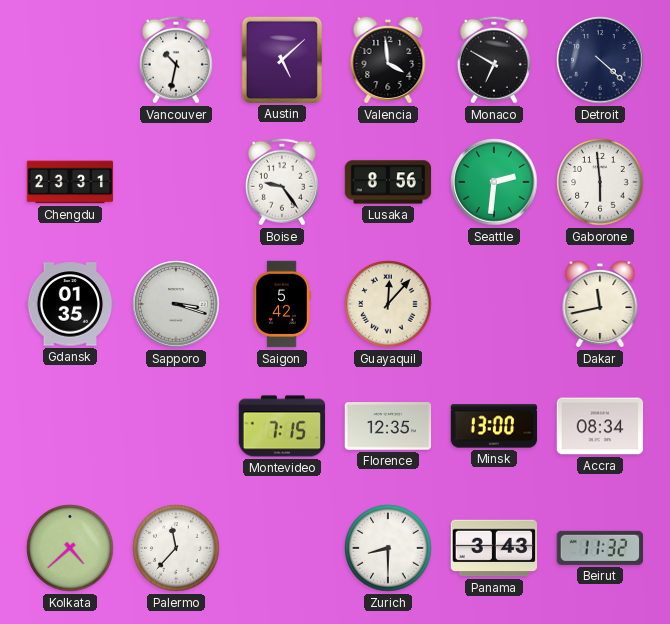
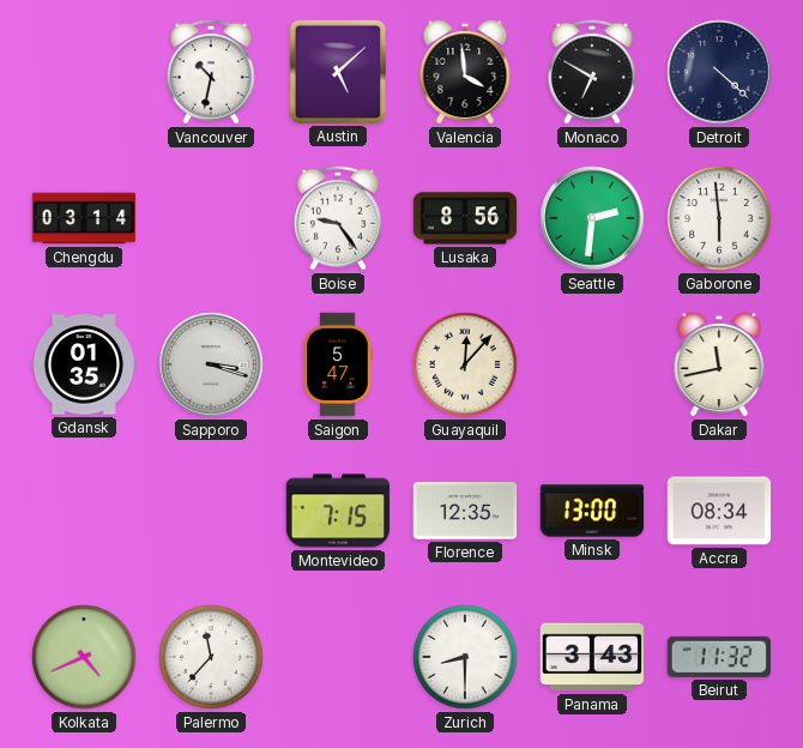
Chengdu: 23:31 -> 03:14 (84, 218)
Saigon: 5:42 -> 5:47 (338, 364)
Kolkata: 4:38 -> 4:41 (84, 657)
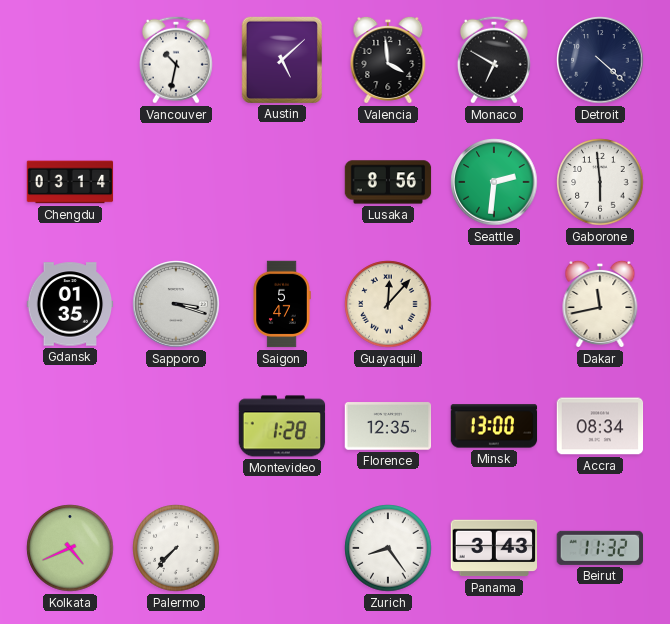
Boise: 9:24 -> none (338, 218)
Montevideo: 7:15 -> 1:28 (282, 426)
Palermo: 11:37 -> 7:37 (176, 548)
Zurich: 8:30 -> 8:24 (388, 548)
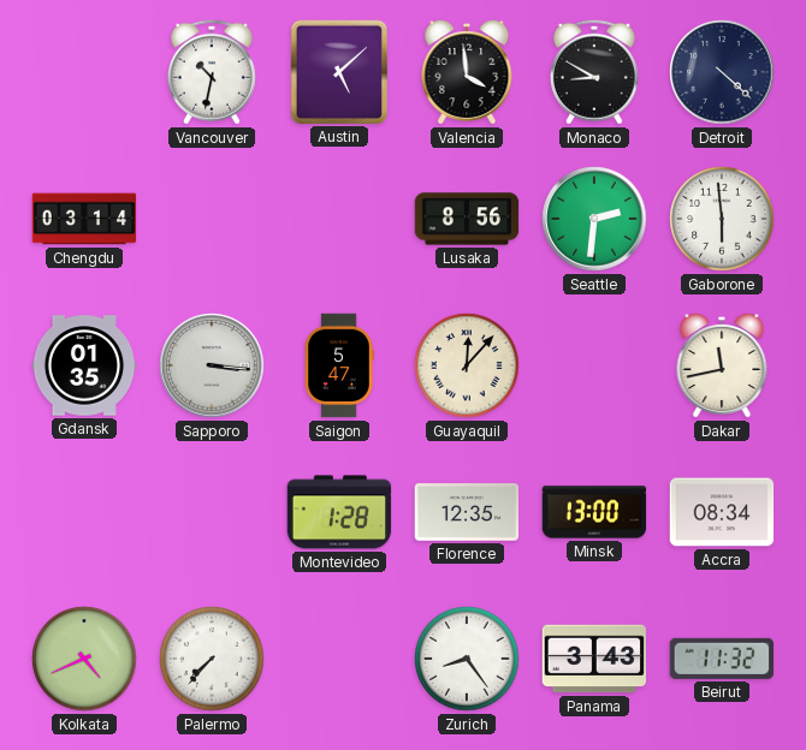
Monaco: 6:50 -> 8:50 (594, 72)
Sapporo: 3:18 -> 3:16 (212, 365)
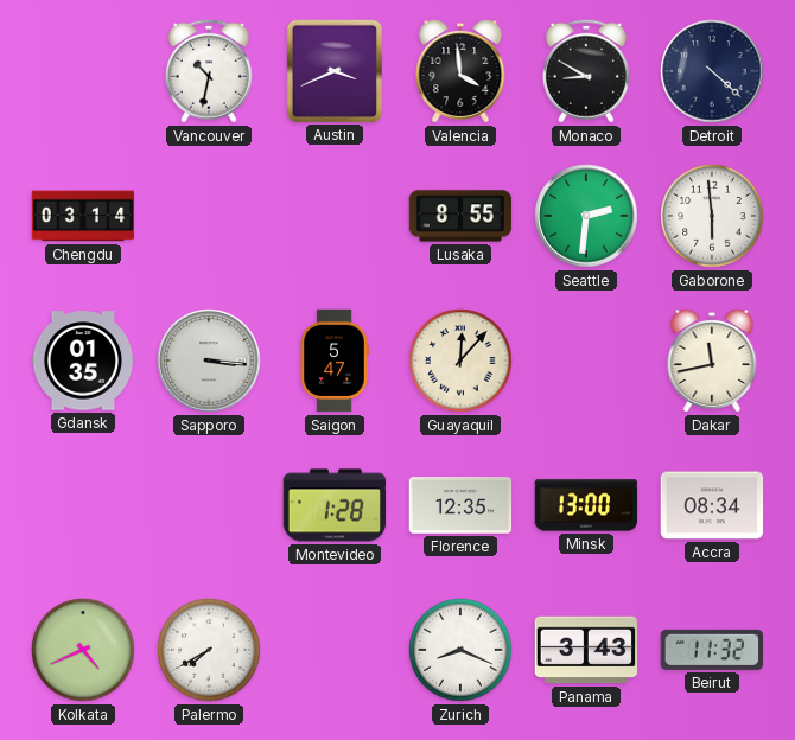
Austin: 5:08 -> 3:41 (333, 70)
Lusaka: 8:56 -> 8:55 (460, 216)
Palermo: 7:37 -> 7:40 (209, 650)
Zurich: 8:24 -> 8:19 (460, 650)
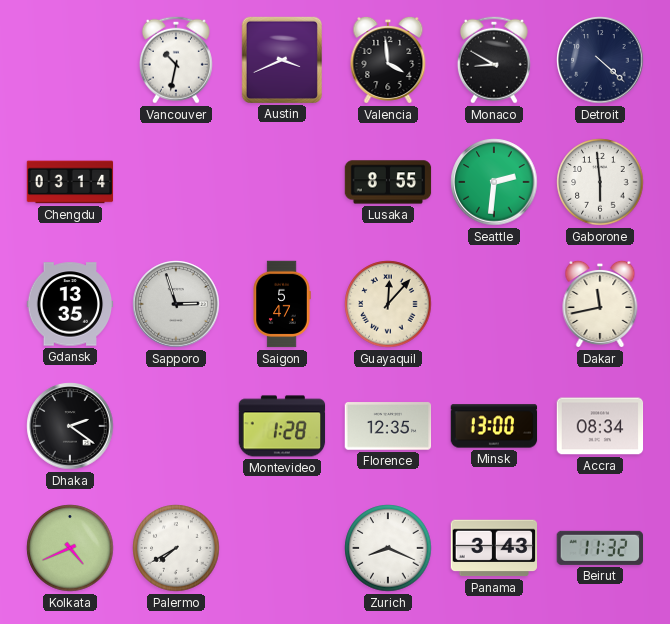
Gdansk: 01:35 -> 13:35 (70, 304)
Sapporo: 3:16 -> 2:57 (176, 304)
Dhaka: none -> 2:21 (70, 426)
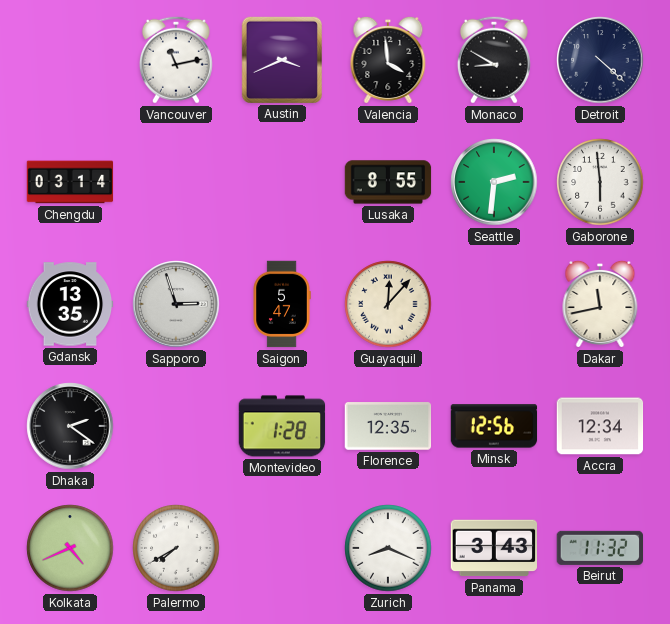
Vancouver: 10:32 -> 11:13 (176, 60)
Minsk: 13:00 -> 12:56 (494, 426)
Accra: 08:34 -> 12:34 (600, 426)
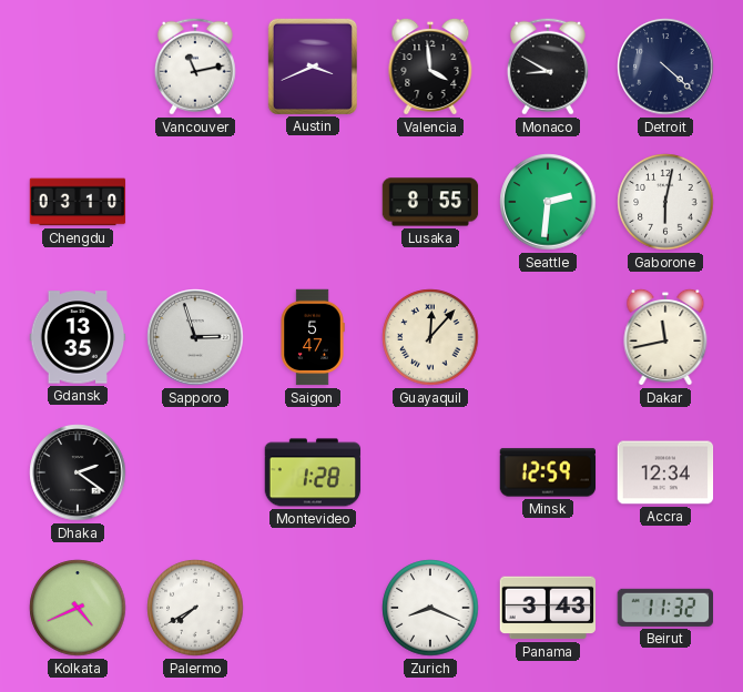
Chengdu: 03:14 -> 03:10 (78, 202)
Gaborone: 5:59 -> 6:02 (665, 202)
Florence: 12:35 -> none (388, 426)
Minsk: 12:56 -> 12:59 (548, 472)
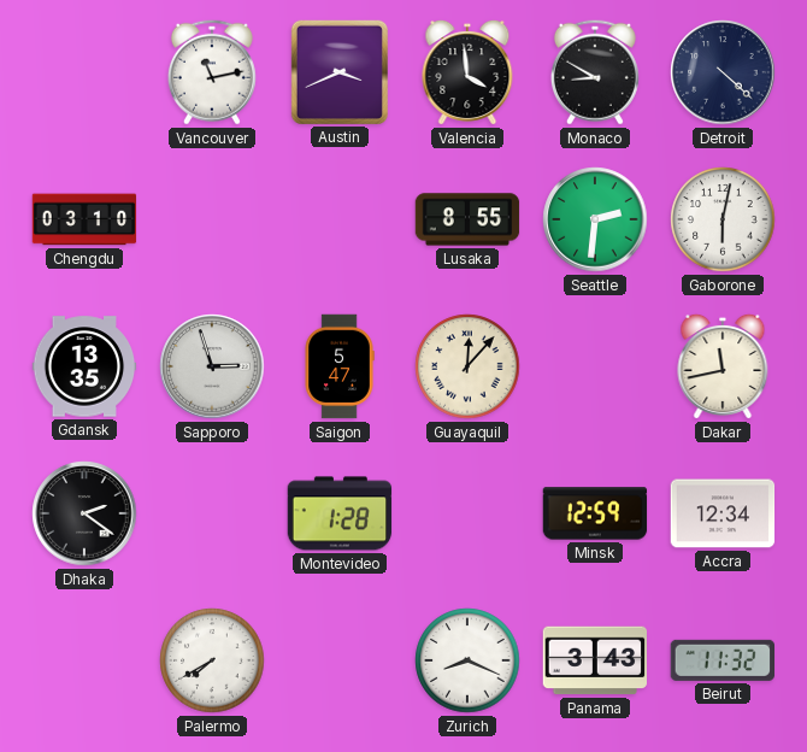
Kolkata: 4:41 -> none (78, 608)
